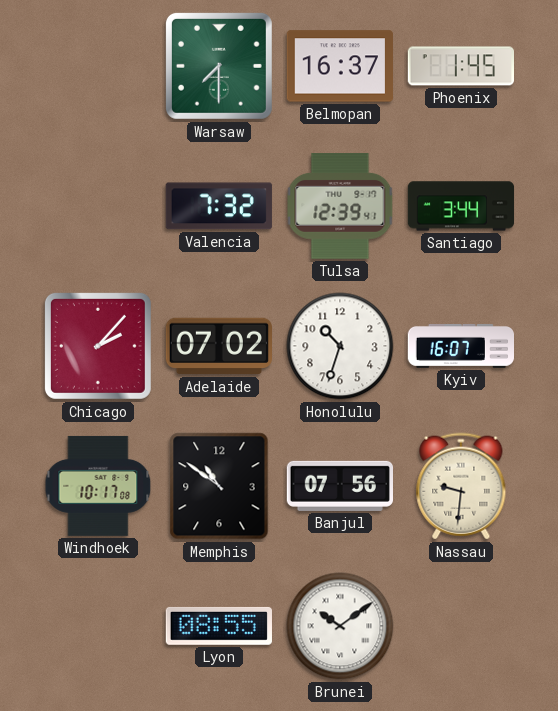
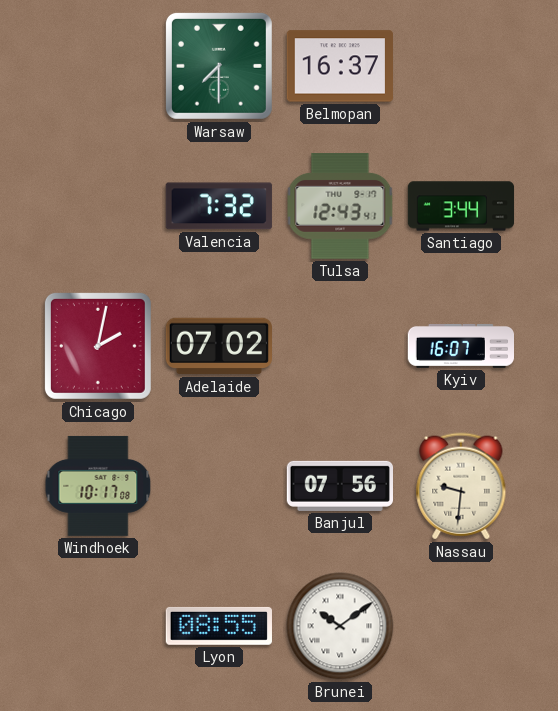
Phoenix: 1:45 -> none (460, 66)
Tulsa: 12:39 -> 12:43 (340, 206)
Chicago: 2:07 -> 2:02 (98, 346)
Honolulu: 10:33 -> none (340, 346)
Memphis: 10:51 -> none (219, 486)
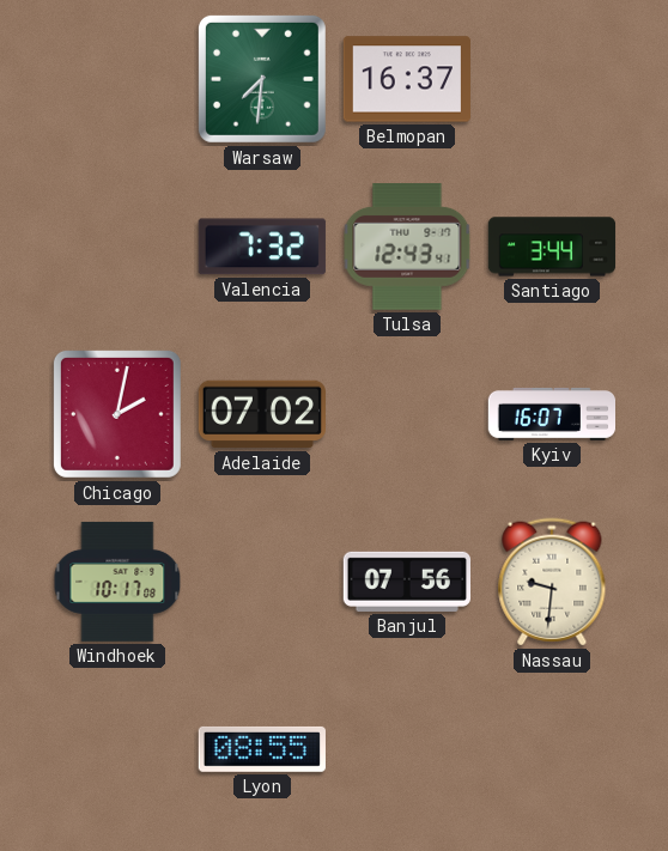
Warsaw: 7:30 -> 7:31 (262, 79)
Brunei: 10:09 -> none (340, 626)
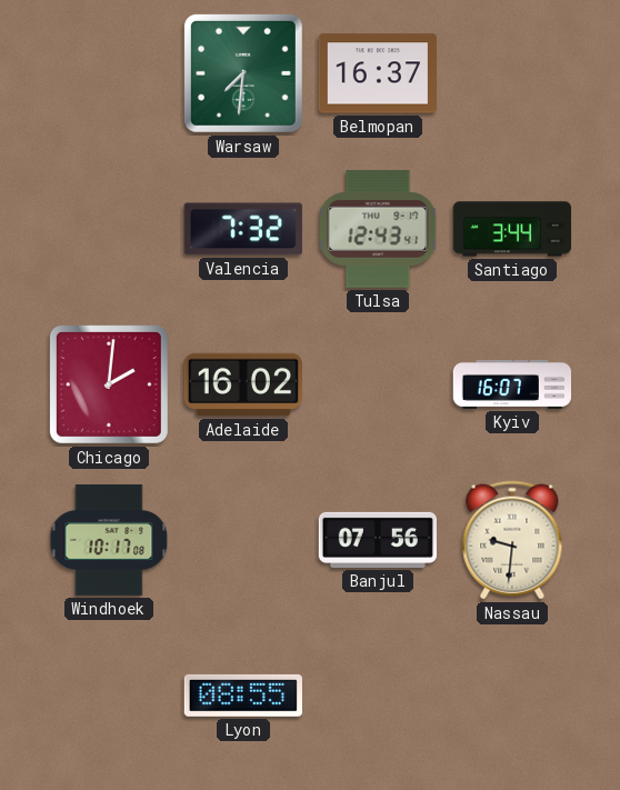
Chicago: 2:02 -> 2:01 (109, 384)
Adelaide: 07:02 -> 16:02 (242, 384)
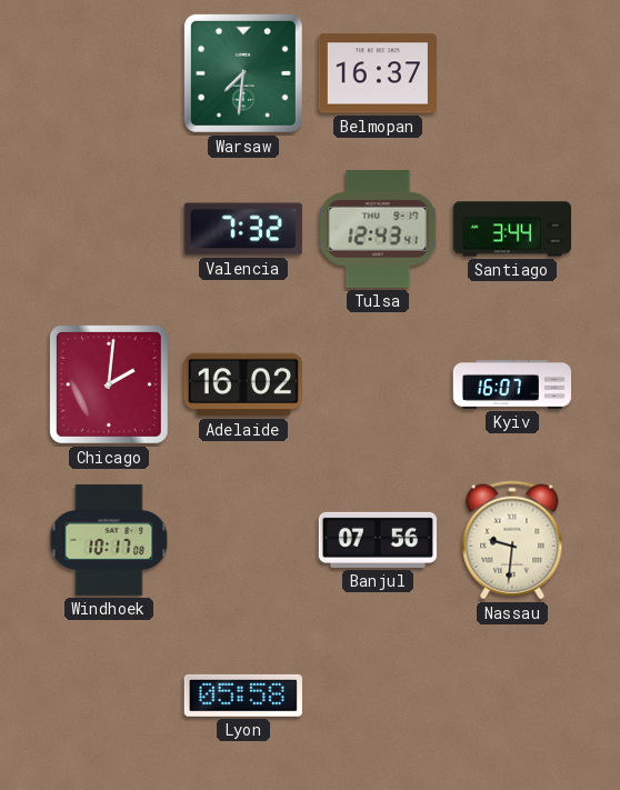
Lyon: 08:55 -> 05:58 (243, 696)
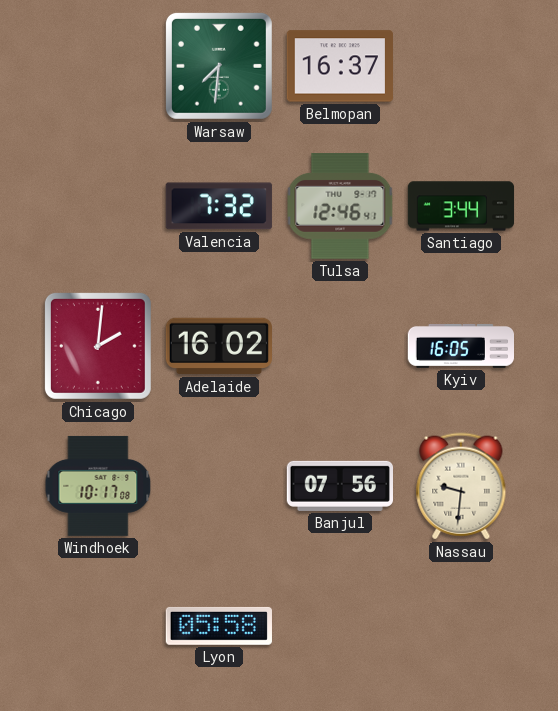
Tulsa: 12:43 -> 12:46 (340, 206)
Kyiv: 16:07 -> 16:05 (460, 346)
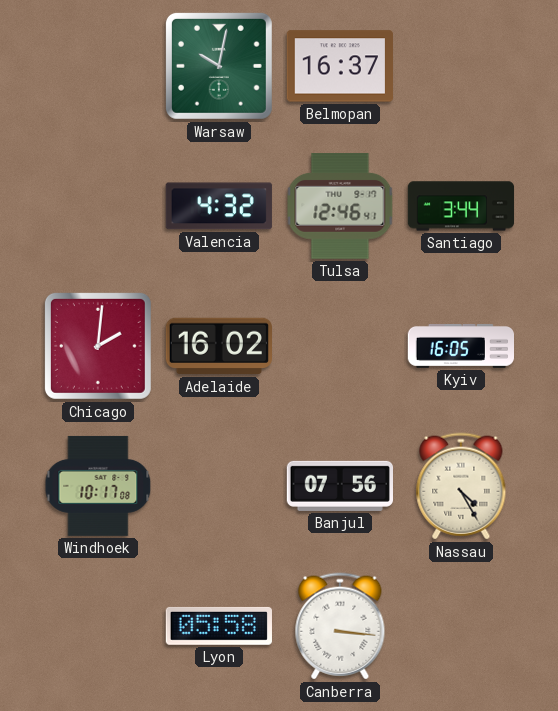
Warsaw: 7:31 -> 10:02 (219, 66)
Valencia: 7:32 -> 4:32 (219, 206)
Nassau: 9:31 -> 4:25 (461, 486)
Canberra: none -> 3:16 (340, 626)
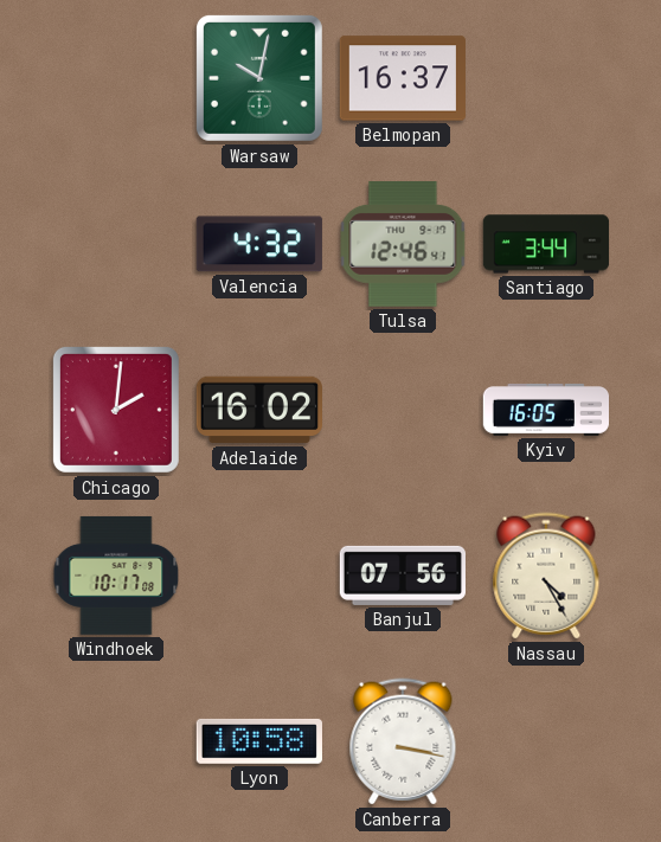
Lyon: 05:58 -> 10:58 (259, 741)
Canberra: 3:16 -> 3:17 (403, 741)
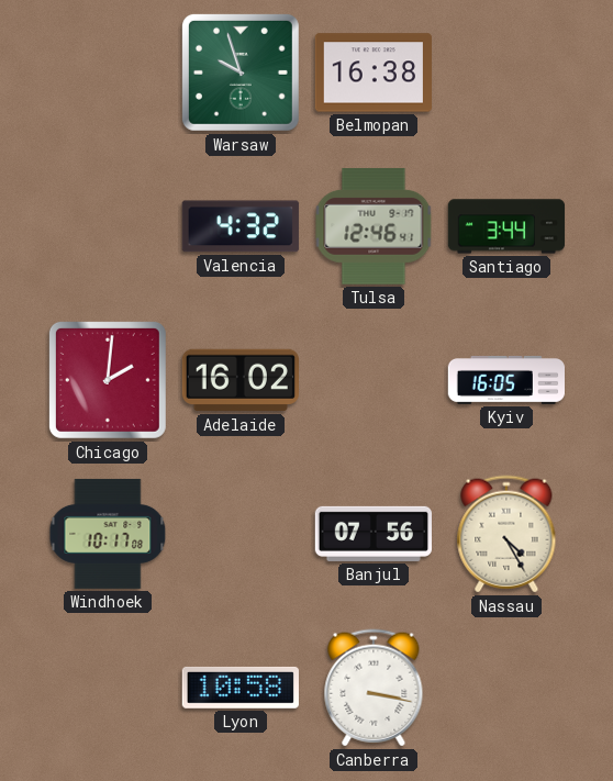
Warsaw: 10:02 -> 9:57 (241, 72)
Belmopan: 16:37 -> 16:38 (374, 72)
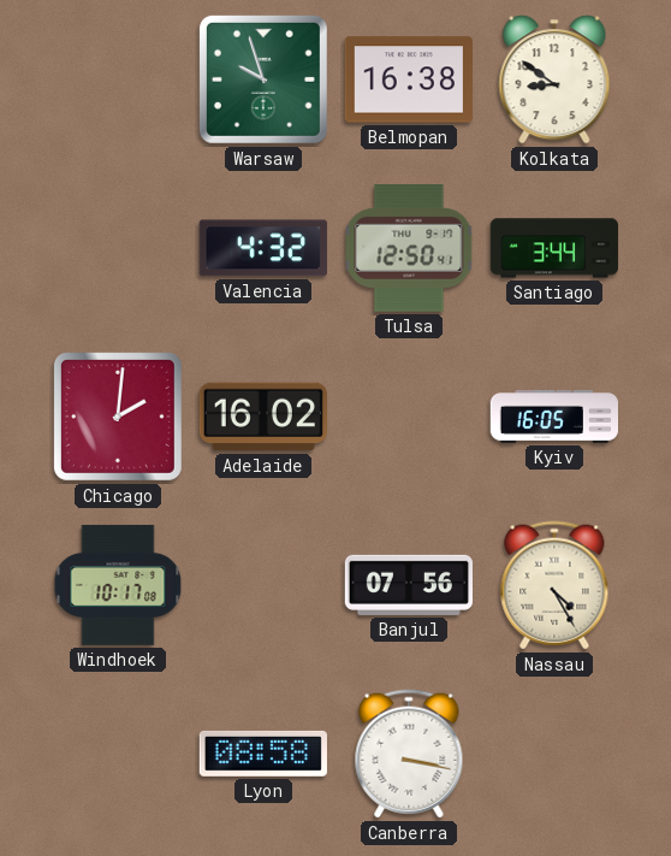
Kolkata: none -> 8:51 (554, 79)
Tulsa: 12:46 -> 12:50 (409, 248)
Lyon: 10:58 -> 08:58 (263, 754)
